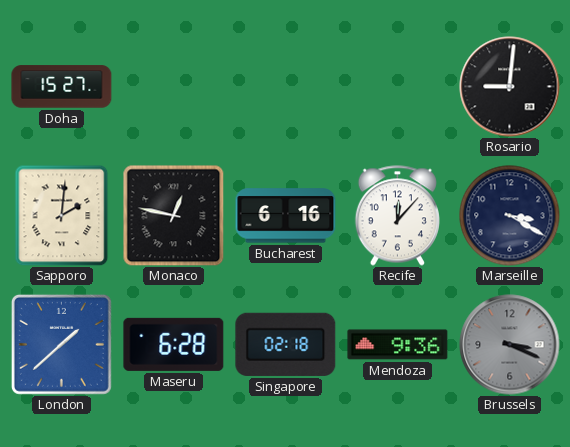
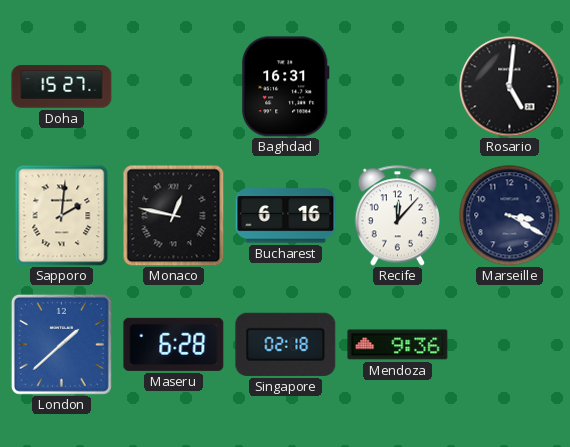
Baghdad: none -> 16:31 (286, 87)
Rosario: 9:01 -> 5:01 (510, 87)
Brussels: 3:19 -> none (510, 345)
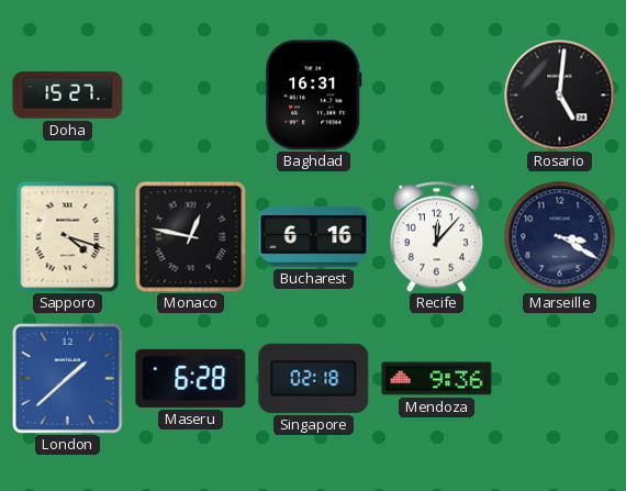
Sapporo: 2:01 -> 4:18 (68, 236)
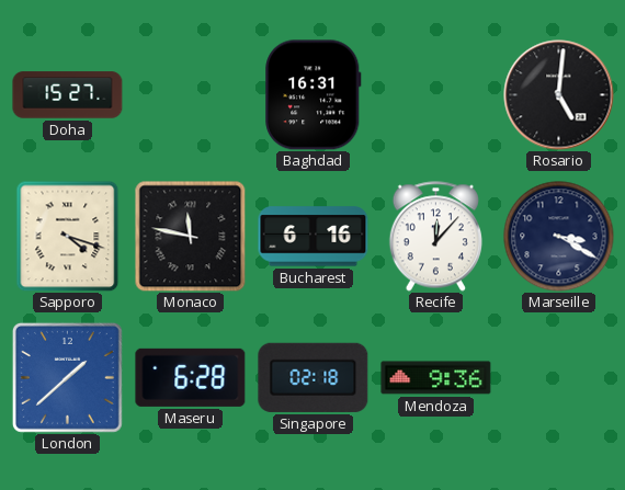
Monaco: 12:47 -> 11:47 (191, 237)
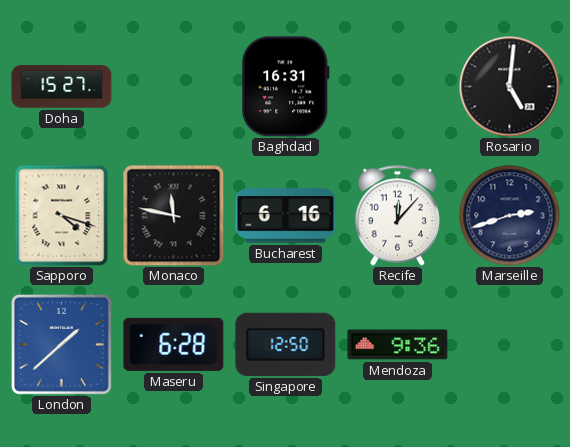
Marseille: 3:20 -> 2:42 (510, 216)
Singapore: 02:18 -> 12:50 (286, 344)
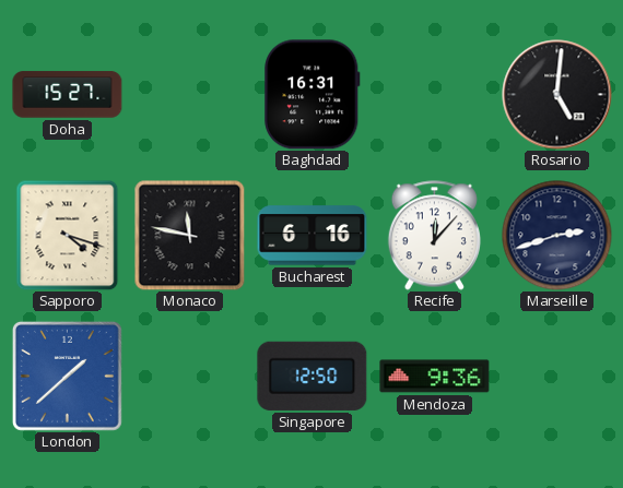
Maseru: 6:28 -> none (174, 344)
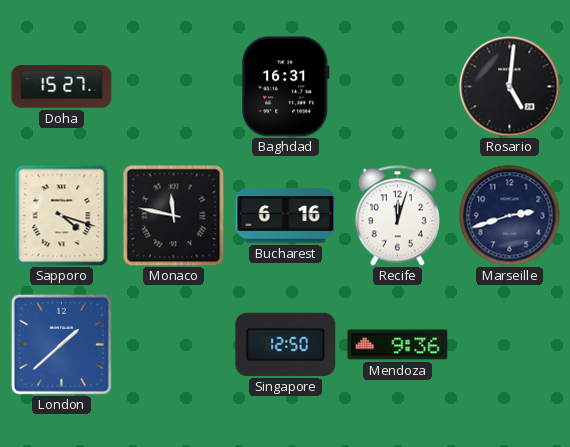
Recife: 12:07 -> 12:03 (397, 216)
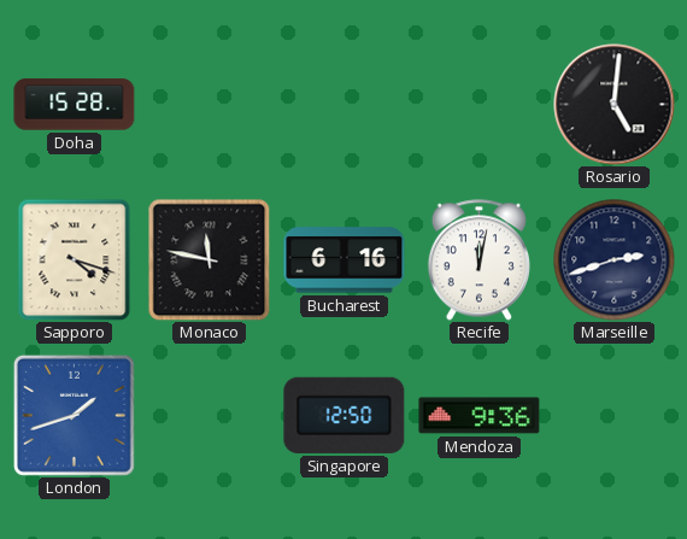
Doha: 15:27 -> 15:28 (75, 105)
Baghdad: 16:31 -> none (286, 87)
Recife: 12:03 -> 12:02 (478, 260)
London: 1:38 -> 1:42 (74, 415)
